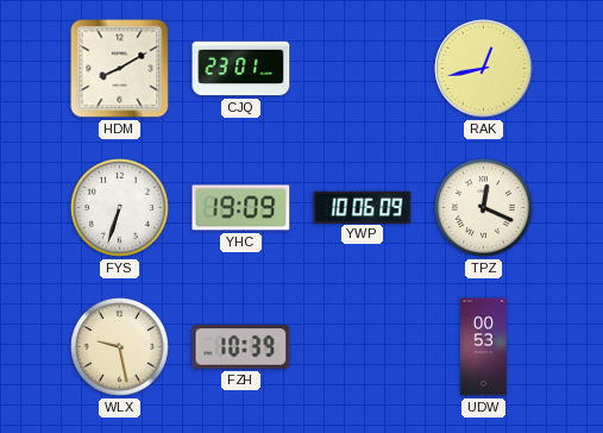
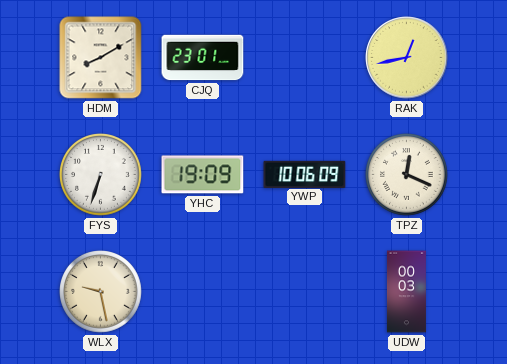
FZH: 10:39 -> none (241, 347)
UDW: 00:53 -> 00:03 (406, 292)
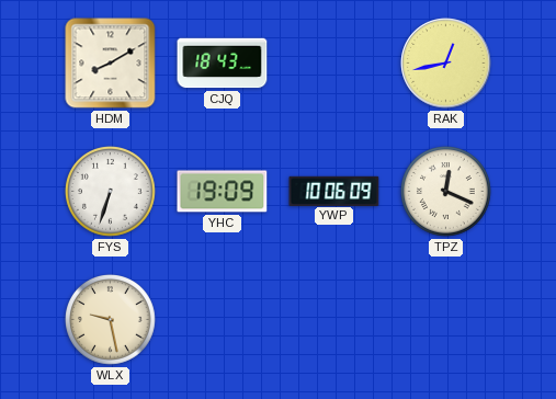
CJQ: 23:01 -> 18:43 (223, 64)
UDW: 00:03 -> none (406, 292)
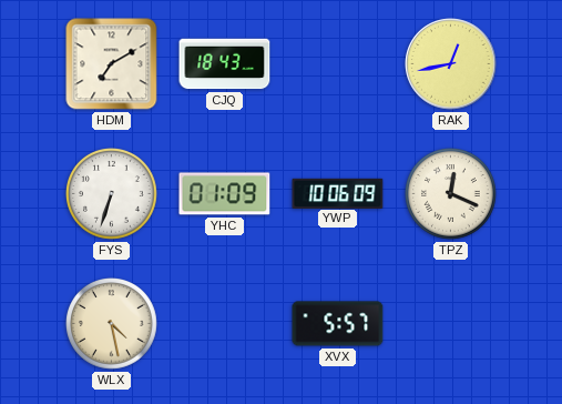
HDM: 8:10 -> 7:10 (112, 64)
YHC: 19:09 -> 01:09 (225, 194)
WLX: 9:28 -> 4:28 (112, 324)
XVX: none -> 5:57 (338, 324)
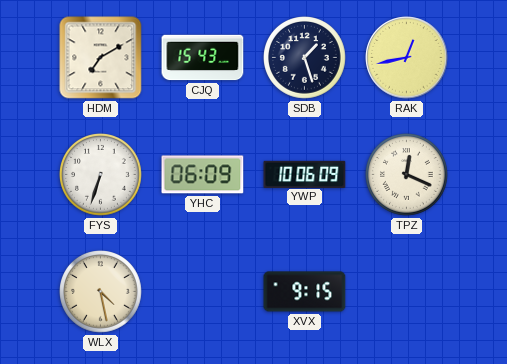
CJQ: 18:43 -> 15:43 (203, 58)
SDB: none -> 1:27 (305, 58)
YHC: 01:09 -> 06:09 (203, 175)
XVX: 5:57 -> 9:15 (305, 292)
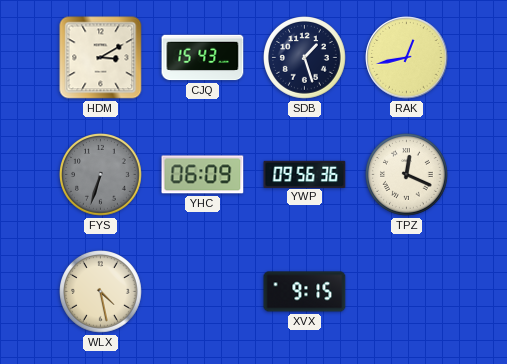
HDM: 7:10 -> 3:10 (101, 58)
FYS dial: white -> grey (101, 175)
YWP: 10:06 -> 09:56 (305, 174)
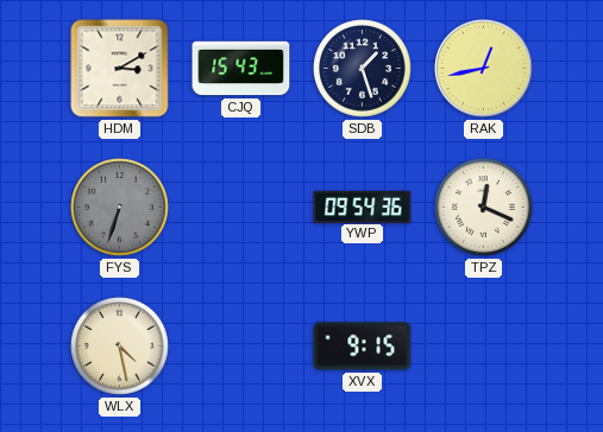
YHC: 06:09 -> none (203, 175)
YWP: 09:56 -> 09:54 (363, 207)
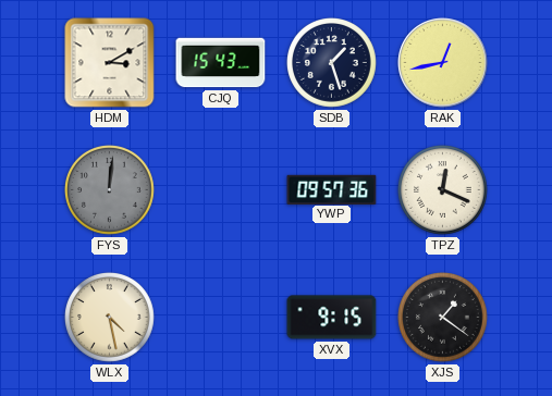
FYS: 6:33 -> 12:01 (110, 190)
YWP: 09:54 -> 09:57 (332, 189)
XJS: none -> 1:21 (443, 318)
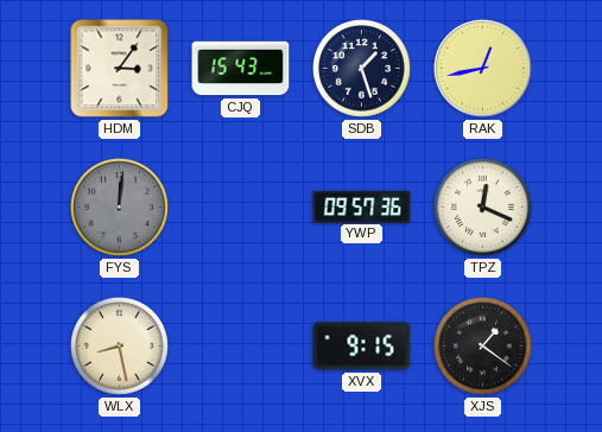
HDM: 3:10 -> 3:06 (120, 69)
WLX: 4:28 -> 8:28 (120, 347)
